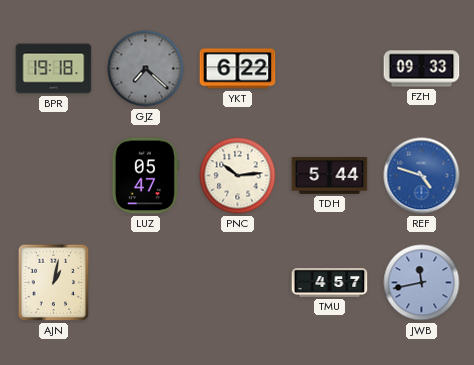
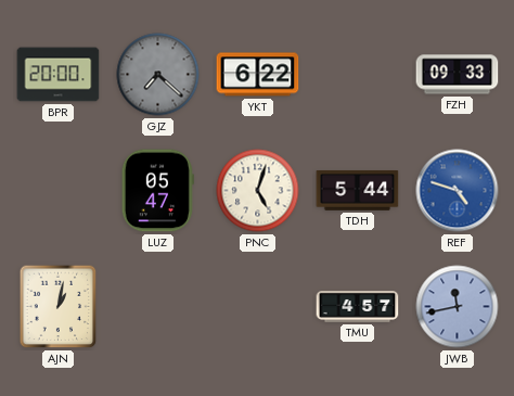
BPR: 19:18 -> 20:00 (59, 75)
PNC: 10:14 -> 5:03 (258, 191)
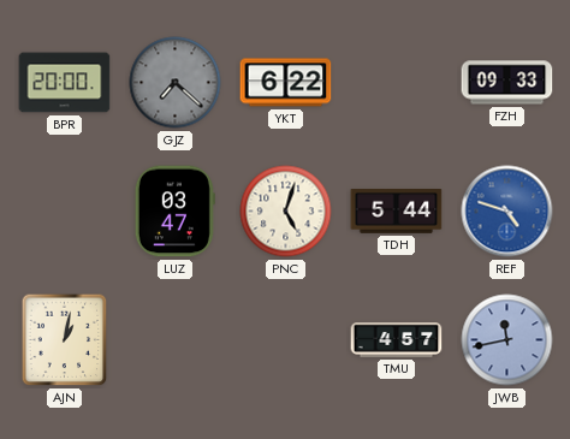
LUZ: 05:47 -> 03:47 (174, 212)
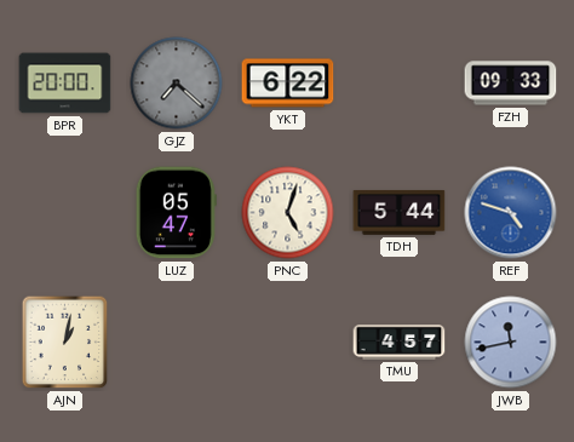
LUZ: 03:47 -> 05:47 (176, 213)
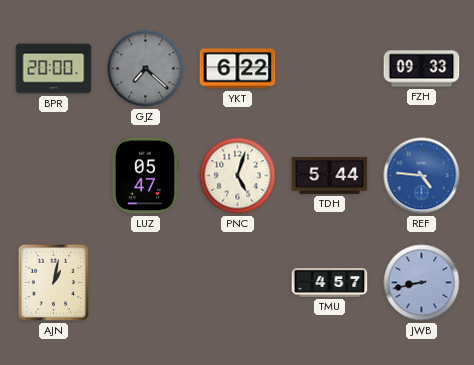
REF: 4:48 -> 4:46 (422, 176)
JWB: 11:43 -> 8:43 (422, 283)
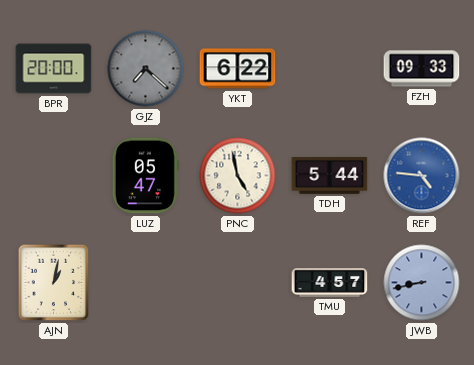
PNC: 5:03 -> 4:58 (238, 176)
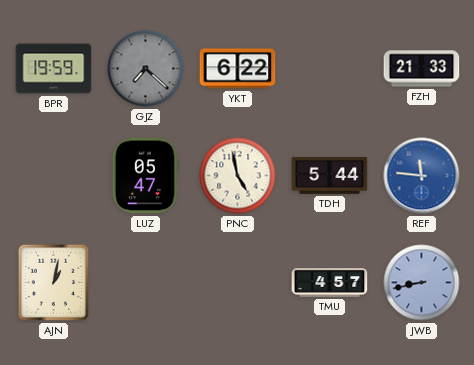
BPR: 20:00 -> 19:59 (54, 69)
FZH: 09:33 -> 21:33 (422, 69)
REF: 4:46 -> 11:46 (422, 176)
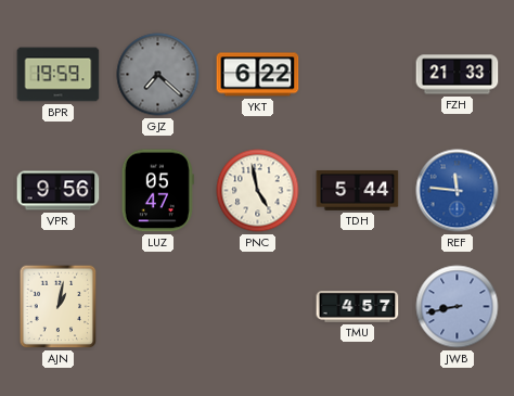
VPR: none -> 9:56 (59, 191)
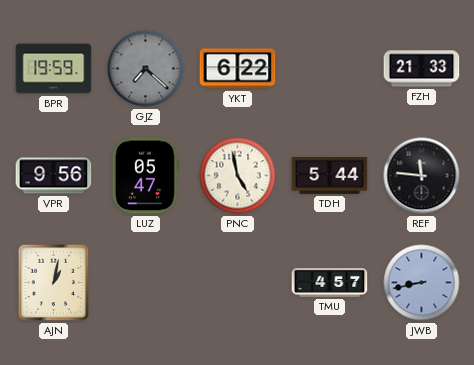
REF dial: blue -> black (422, 176)
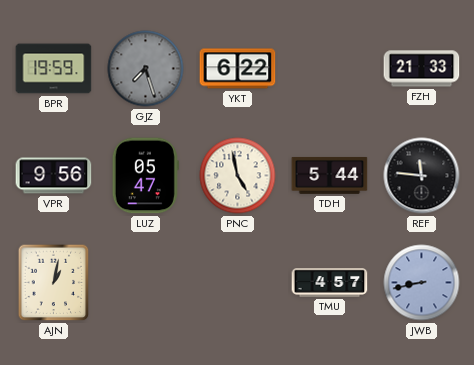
GJZ: 7:22 -> 7:27 (146, 69)
